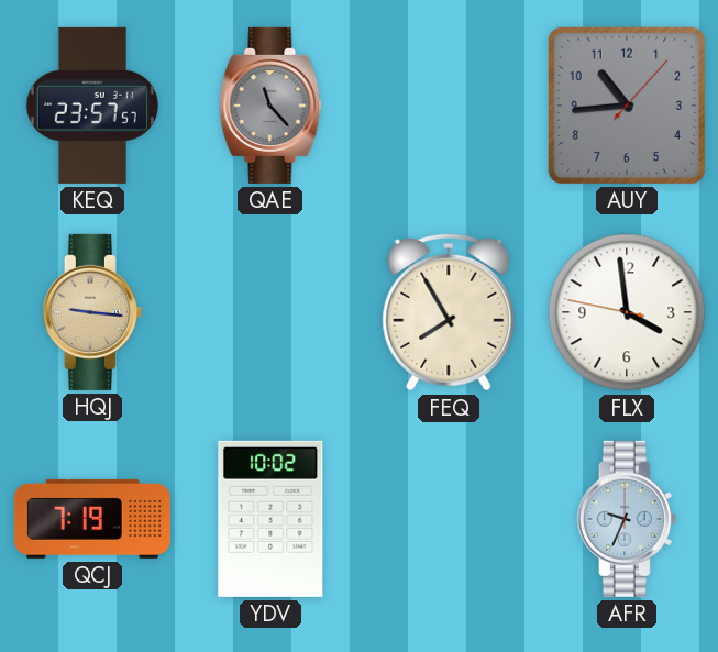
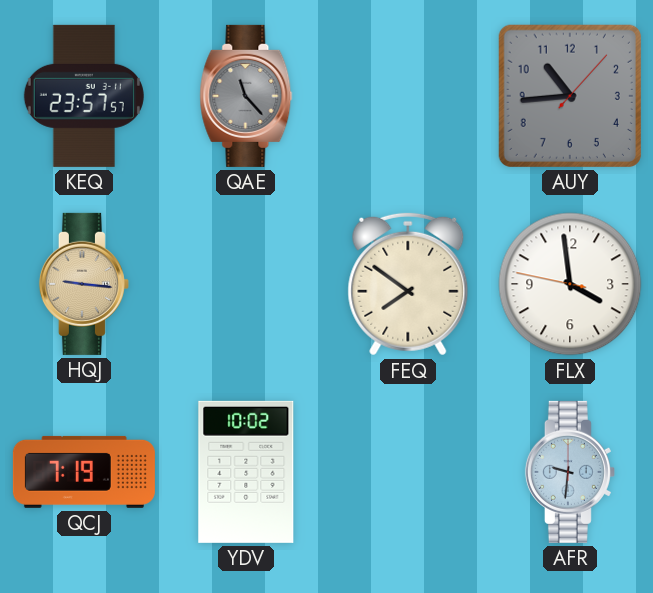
FEQ: 7:55 -> 7:51 (408, 284)
AFR: 9:34 -> 9:31 (570, 472)
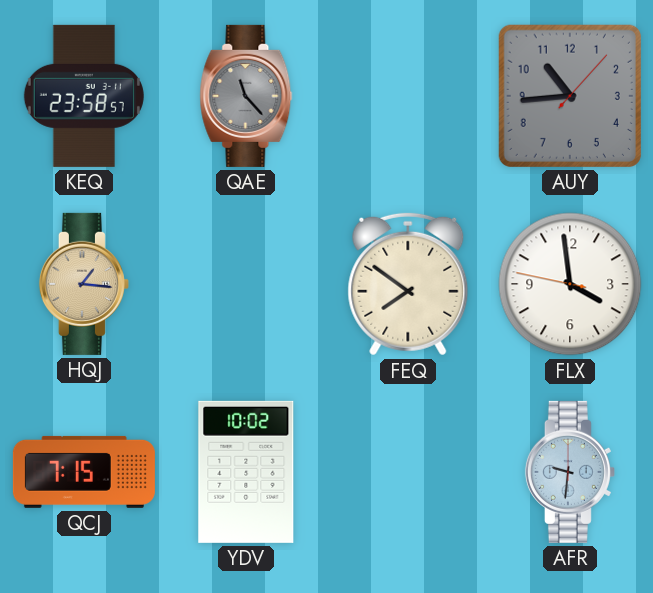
KEQ: 23:57 -> 23:58 (84, 96)
HQJ: 9:16 -> 1:16 (84, 284)
QCJ: 7:19 -> 7:15 (84, 472)
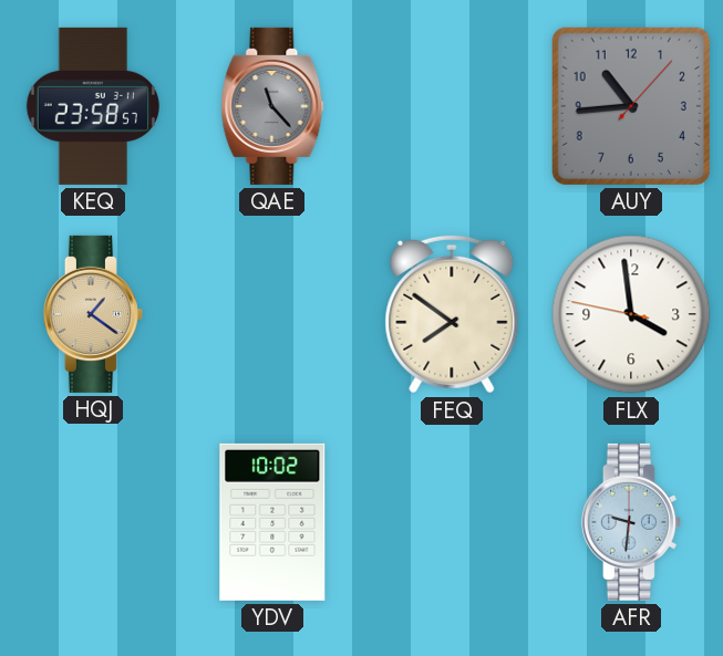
HQJ: 1:16 -> 1:21 (93, 314)
QCJ: 7:15 -> none (84, 472)
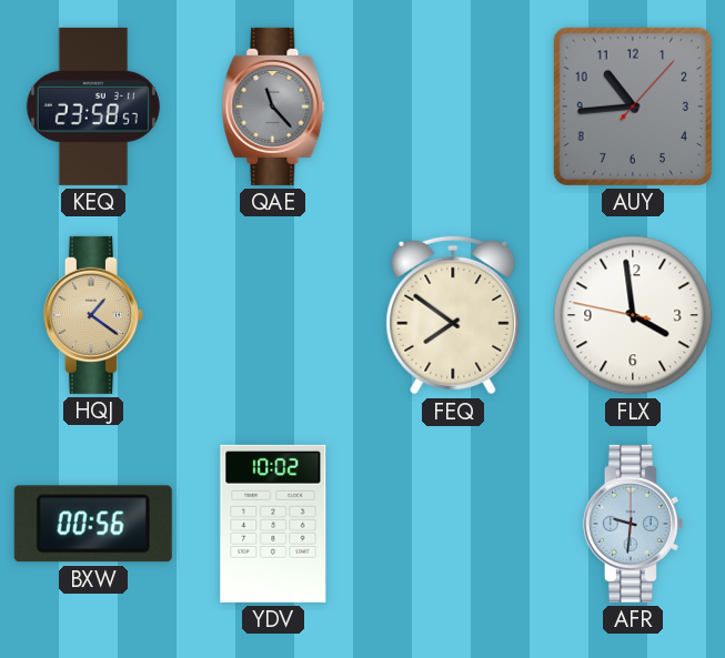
BXW: none -> 00:56 (93, 524)
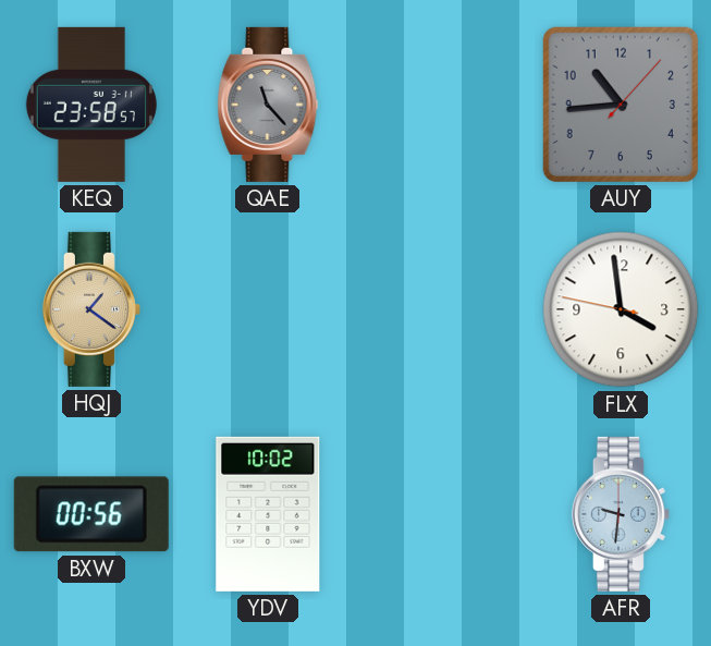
FEQ: 7:51 -> none (453, 315)
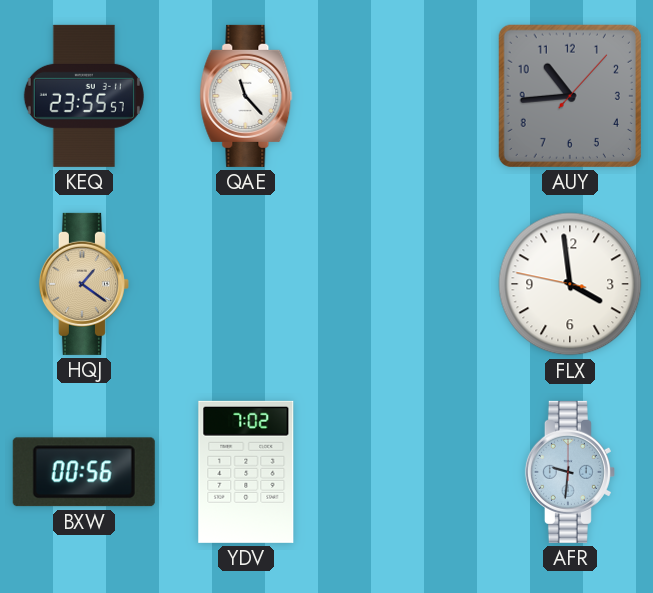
KEQ: 23:58 -> 23:55 (84, 96)
QAE dial: grey -> white (246, 96)
YDV: 10:02 -> 7:02 (246, 472)
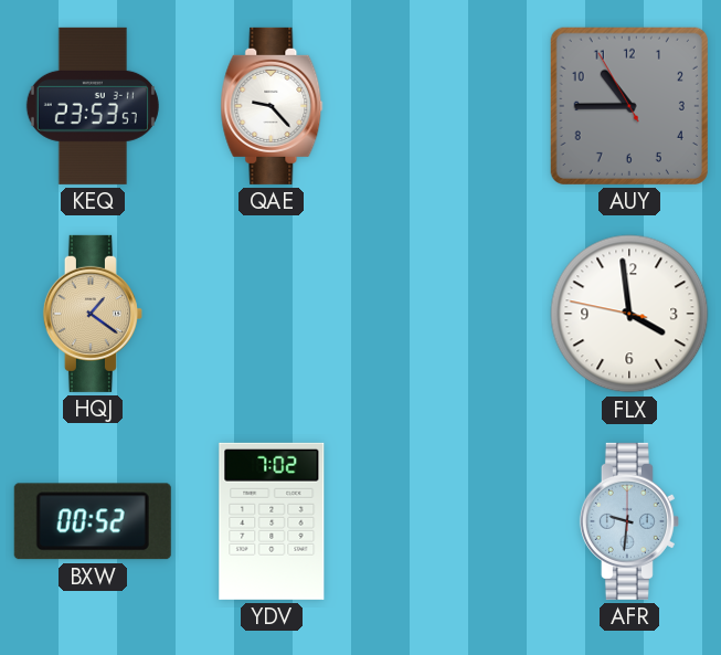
KEQ: 23:55 -> 23:53 (93, 106)
QAE: 11:23 -> 9:23 (272, 106)
AUY: 10:44:07 -> 10:44:55 (629, 106)
BXW: 00:56 -> 00:52 (93, 521)
